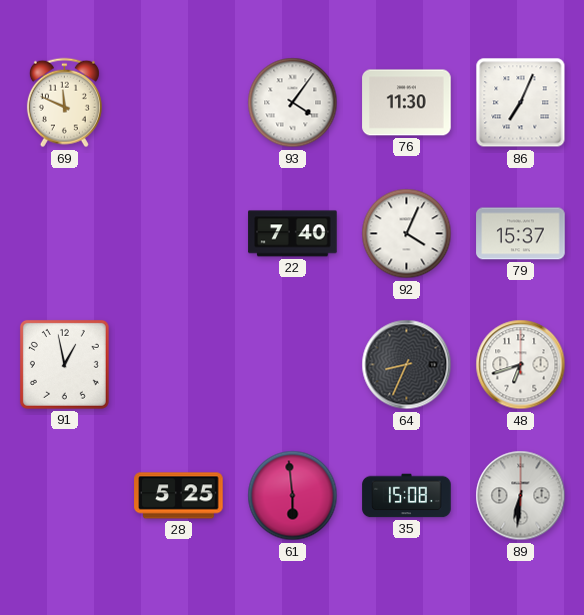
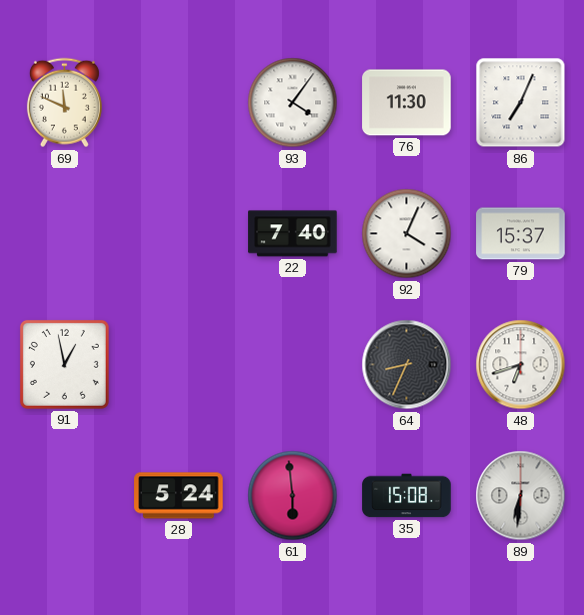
28: 5:25 -> 5:24 (179, 496)
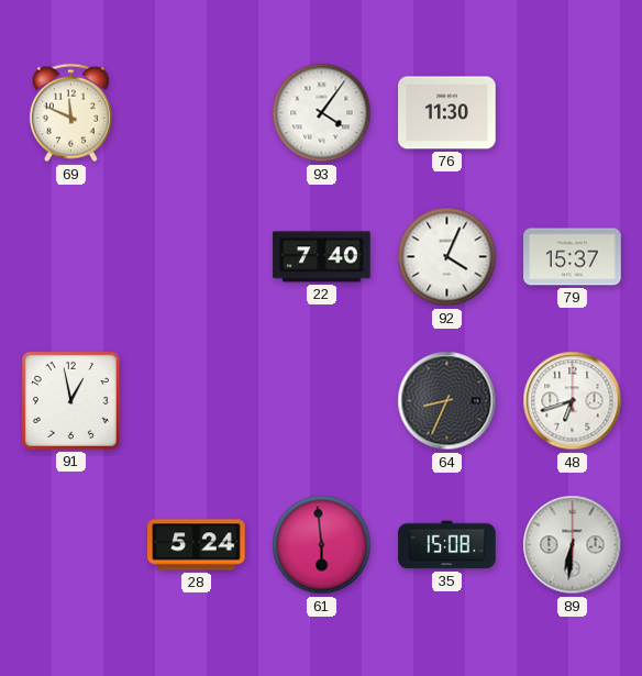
86: 7:04 -> none (521, 103)
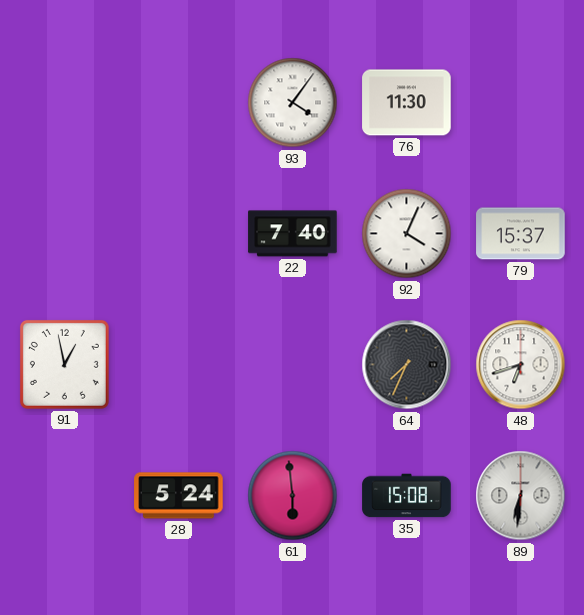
69: 11:49 -> none (70, 113)
64: 8:34 -> 7:34 (407, 365)
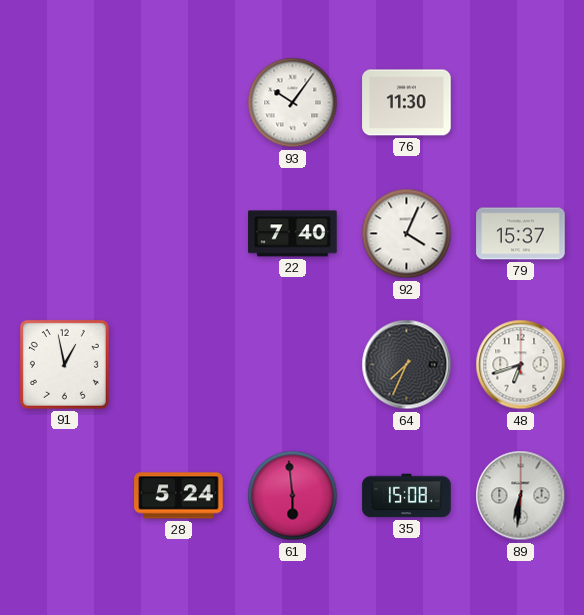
93: 4:06 -> 10:06 (293, 103)
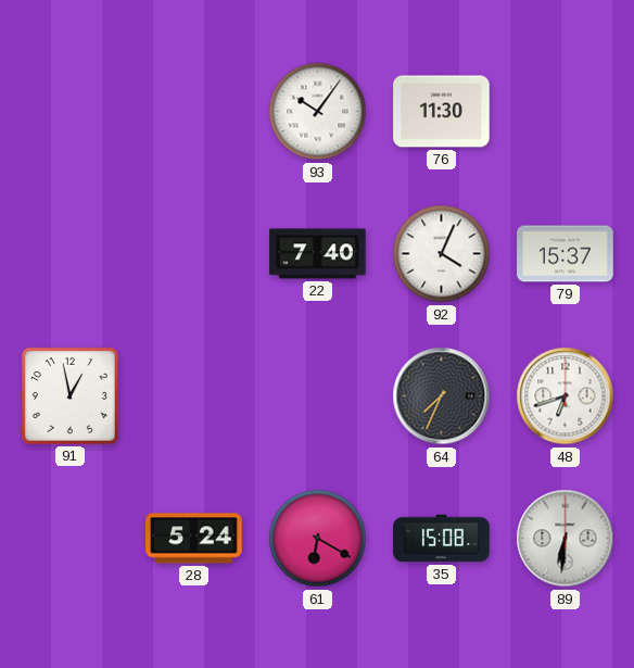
61: 5:59 -> 6:20 (318, 539)
